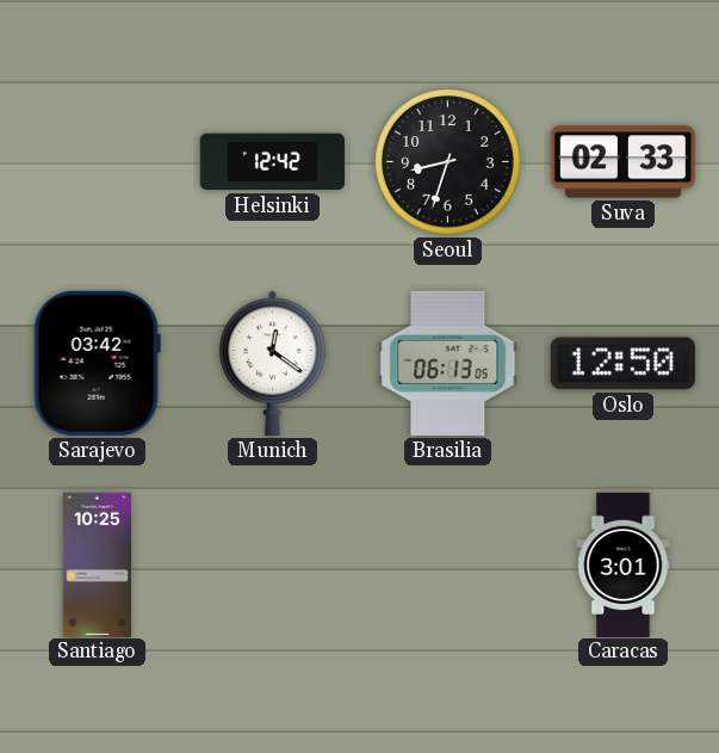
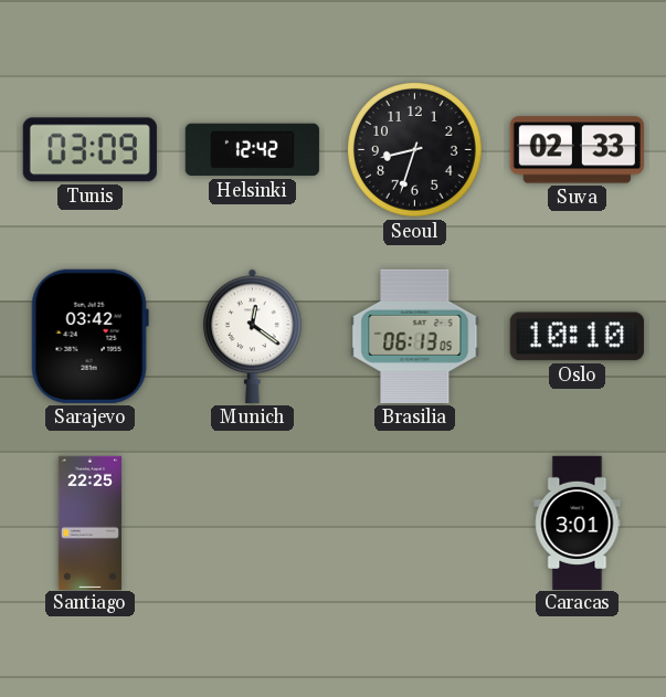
Tunis: none -> 03:09 (89, 150)
Oslo: 12:50 -> 10:10 (577, 337)
Santiago: 10:25 -> 22:25 (89, 522)
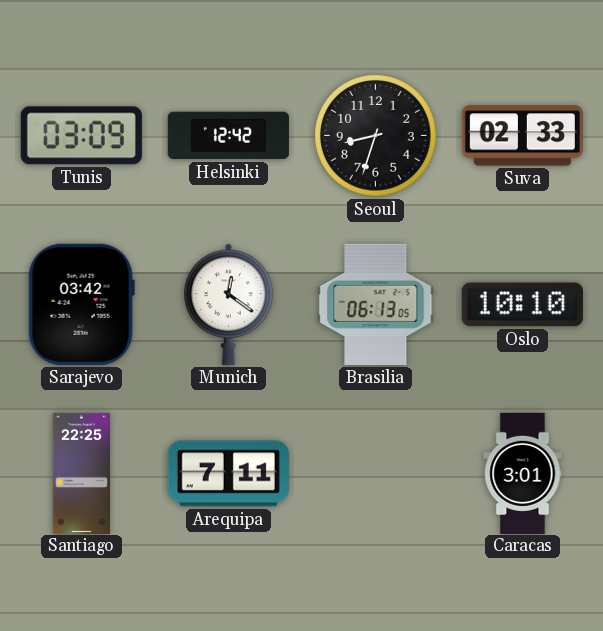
Arequipa: none -> 7:11 (228, 474)
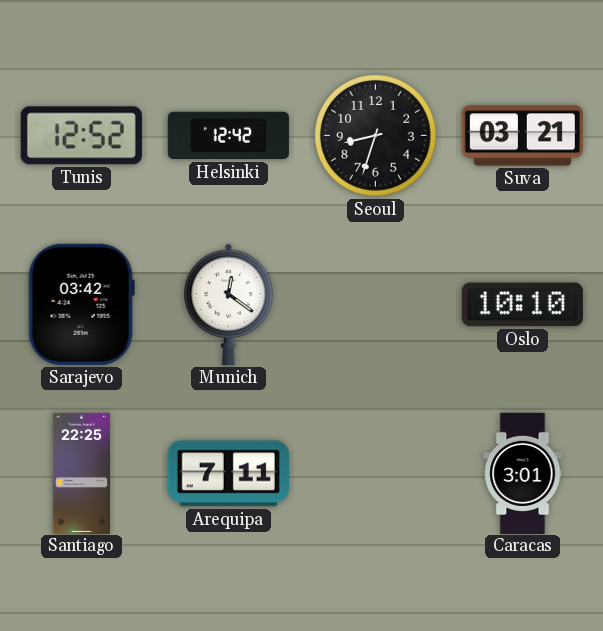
Tunis: 03:09 -> 12:52 (81, 136)
Suva: 02:33 -> 03:21 (522, 136)
Brasilia: 06:13 -> none (376, 304)
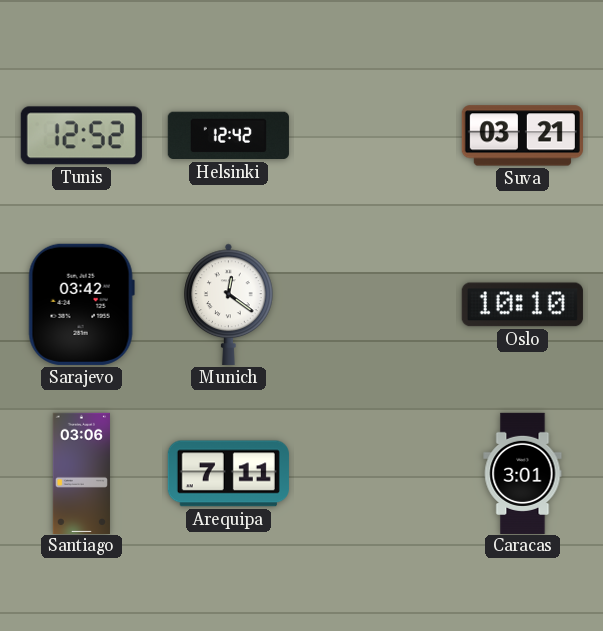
Seoul: 8:33 -> none (376, 136)
Santiago: 22:25 -> 03:06 (81, 473)
